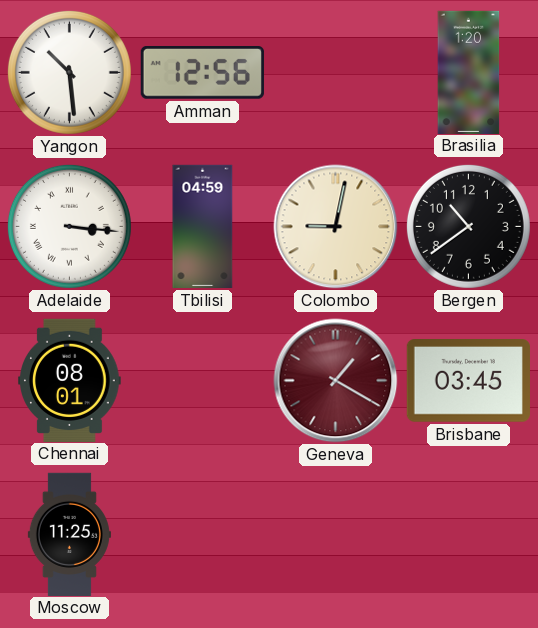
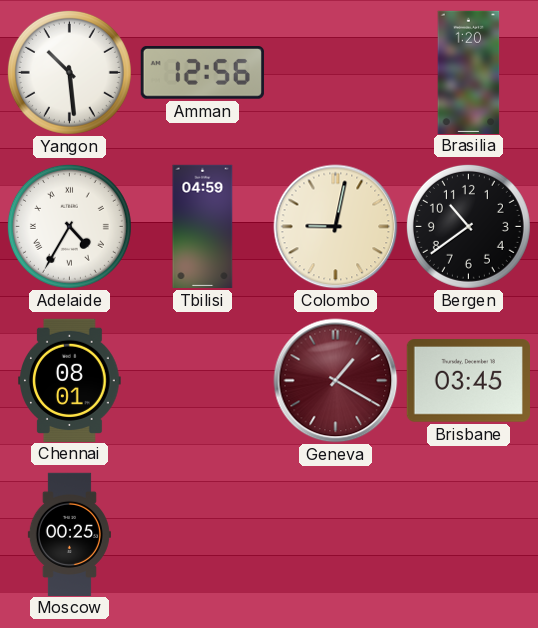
Adelaide: 3:16 -> 4:35 (69, 226)
Moscow: 11:25 -> 00:25 (69, 534)
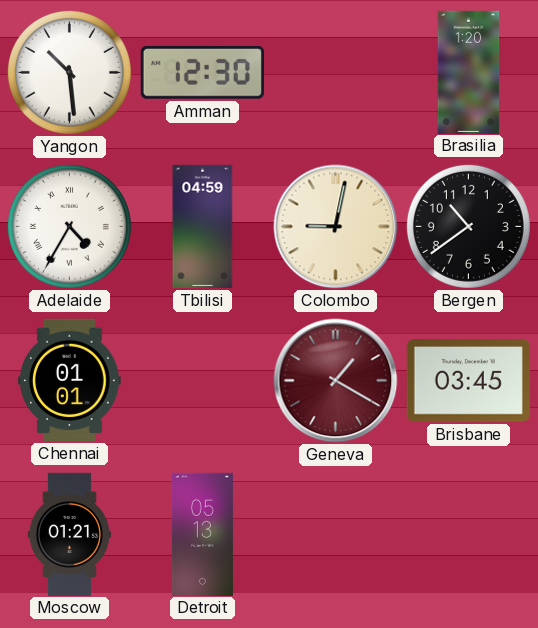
Amman: 12:56 -> 12:30 (202, 73)
Chennai: 08:01 -> 01:01 (70, 380)
Moscow: 00:25 -> 01:21 (69, 534)
Detroit: none -> 05:13 (202, 534)
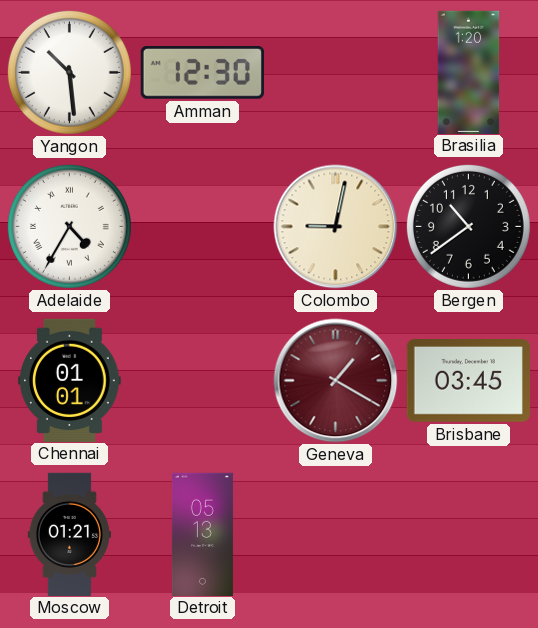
Tbilisi: 04:59 -> none (203, 227)
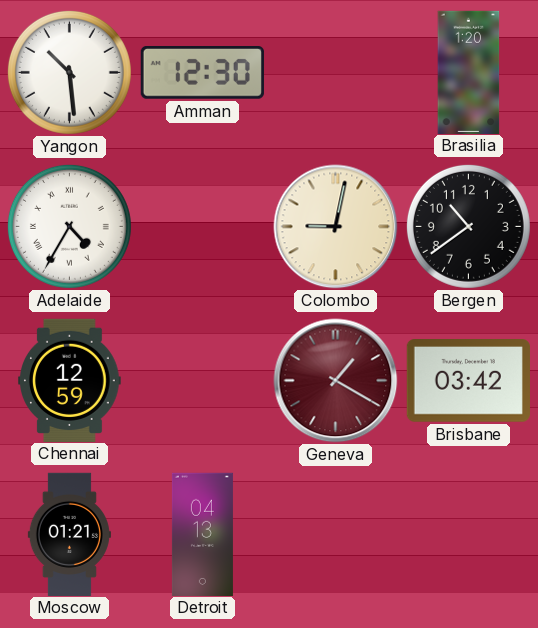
Chennai: 01:01 -> 12:59 (70, 380)
Brisbane: 03:45 -> 03:42 (468, 381)
Detroit: 05:13 -> 04:13 (202, 534)
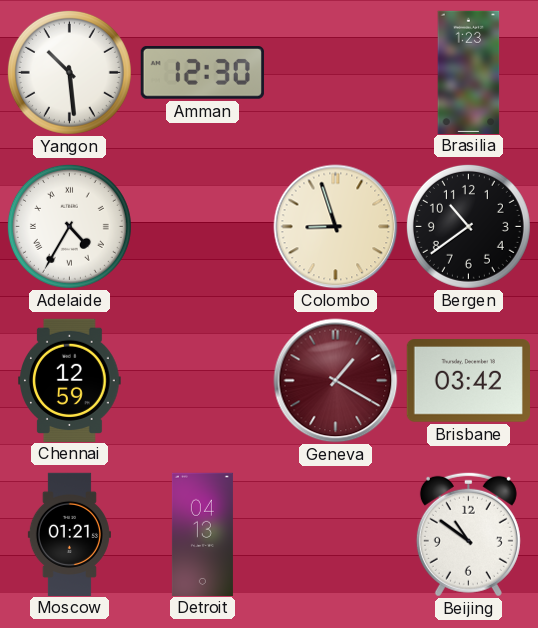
Brasilia: 1:20 -> 1:23 (469, 72)
Colombo: 9:02 -> 8:57 (336, 227)
Beijing: none -> 10:51 (468, 534)
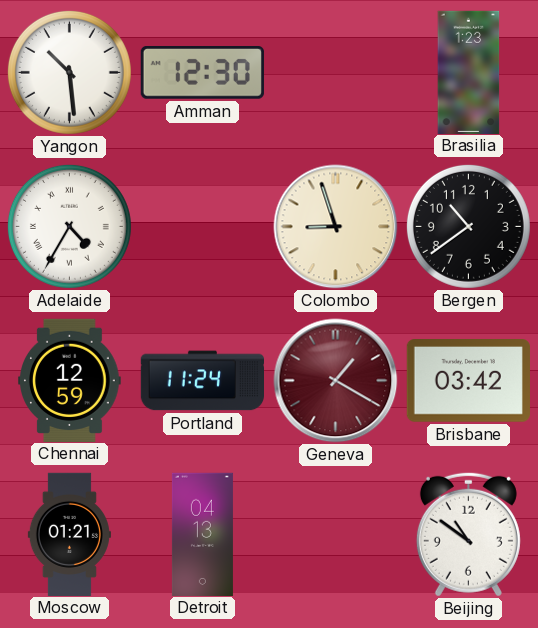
Portland: none -> 11:24 (202, 381)
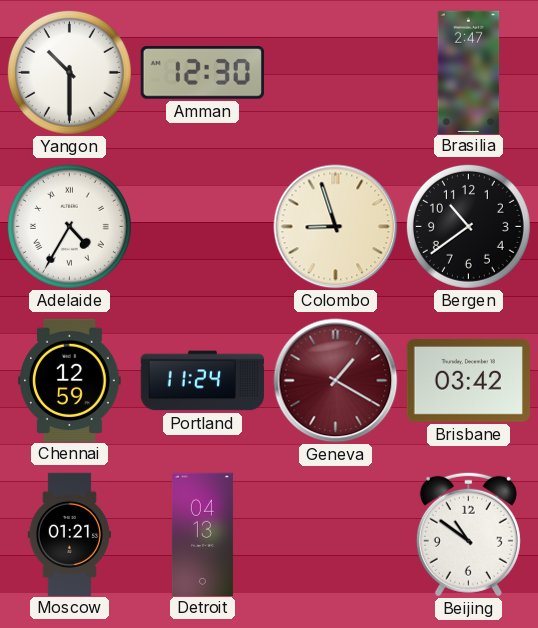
Yangon: 10:29 -> 10:30 (69, 72)
Brasilia: 1:23 -> 2:47 (469, 72)
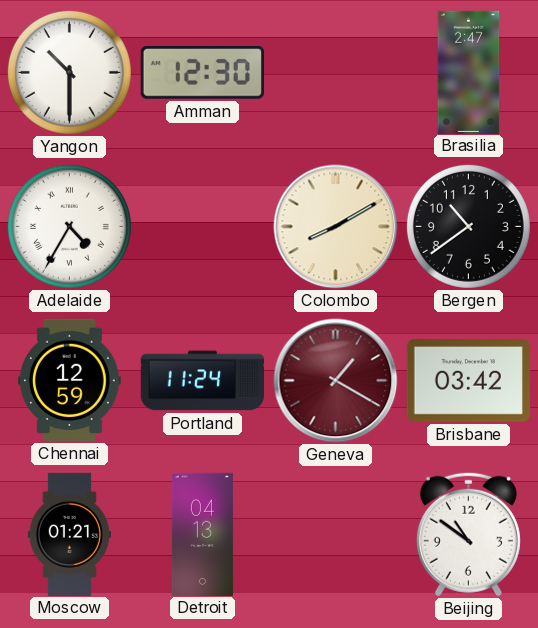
Colombo: 8:57 -> 8:10 (336, 227)
